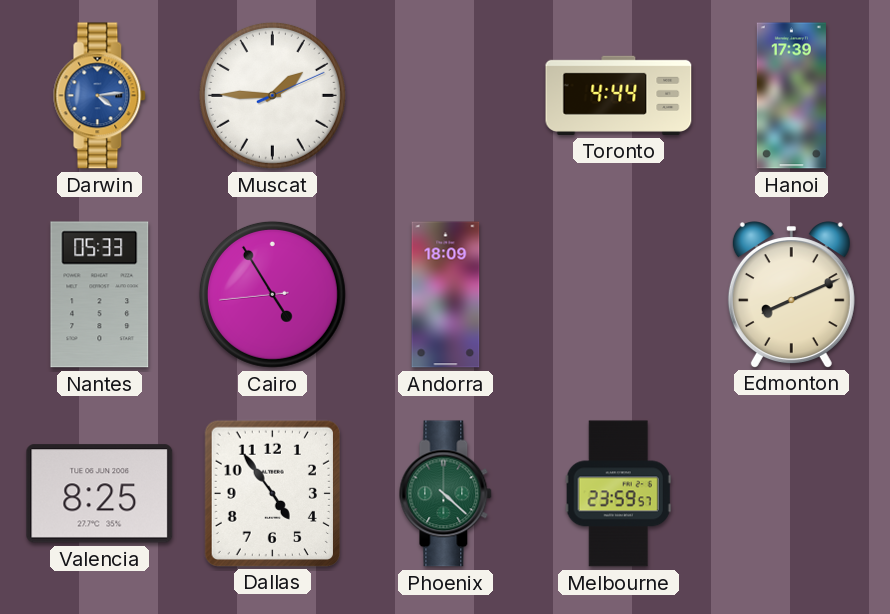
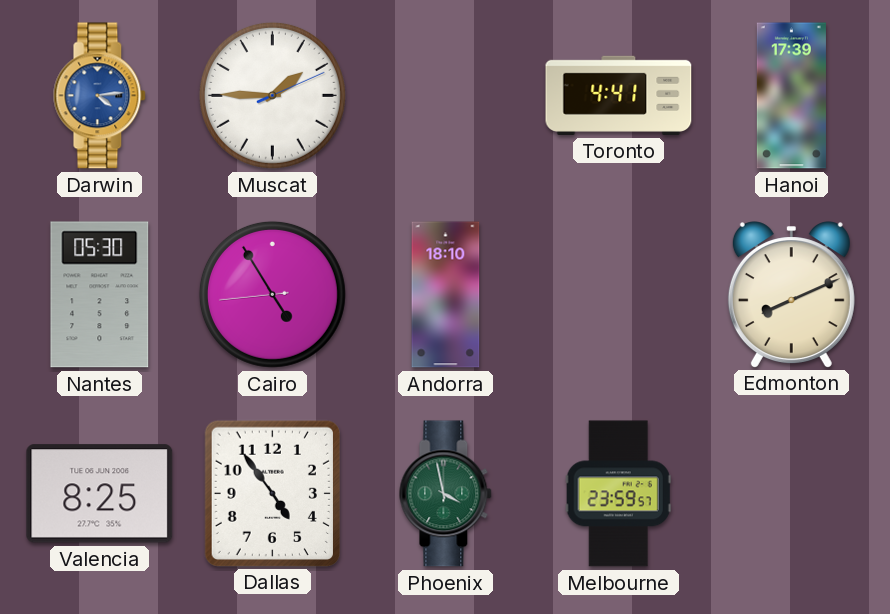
Toronto: 4:44 -> 4:41 (619, 95)
Nantes: 05:33 -> 05:30 (100, 295)
Andorra: 18:09 -> 18:10 (446, 295)
Phoenix: 4:22 -> 3:58 (446, 494)
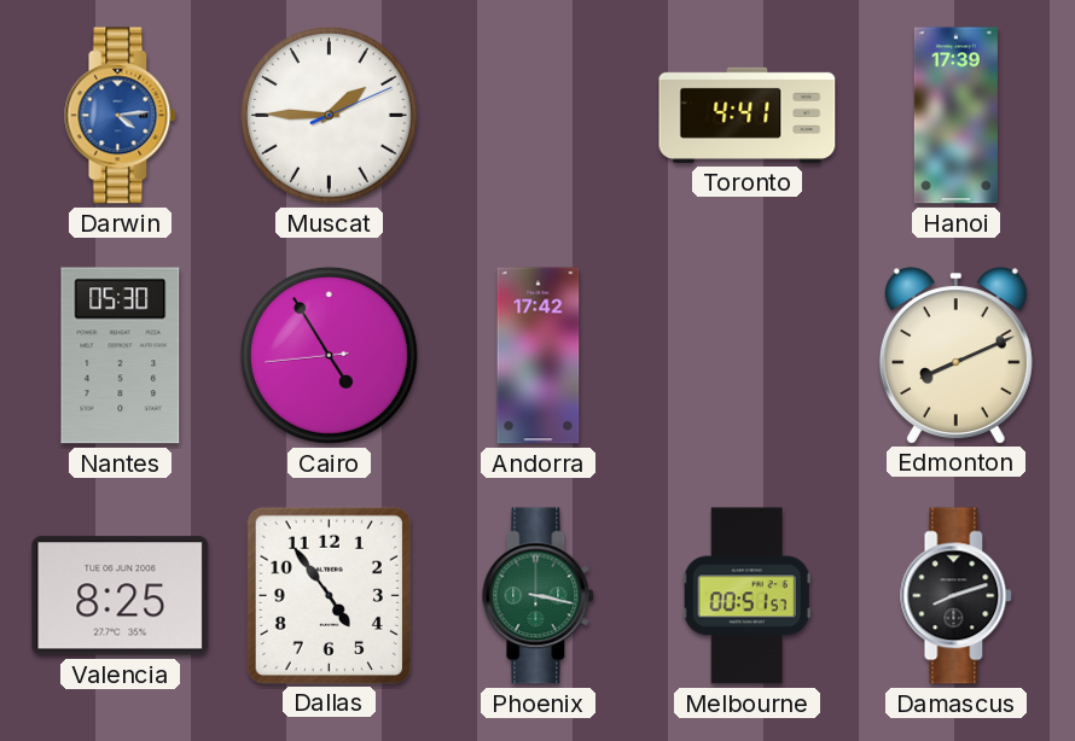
Andorra: 18:10 -> 17:42 (539, 356)
Phoenix: 3:58 -> 3:17 (539, 596)
Melbourne: 23:59 -> 00:51 (746, 596)
Damascus: none -> 8:12 (957, 596)
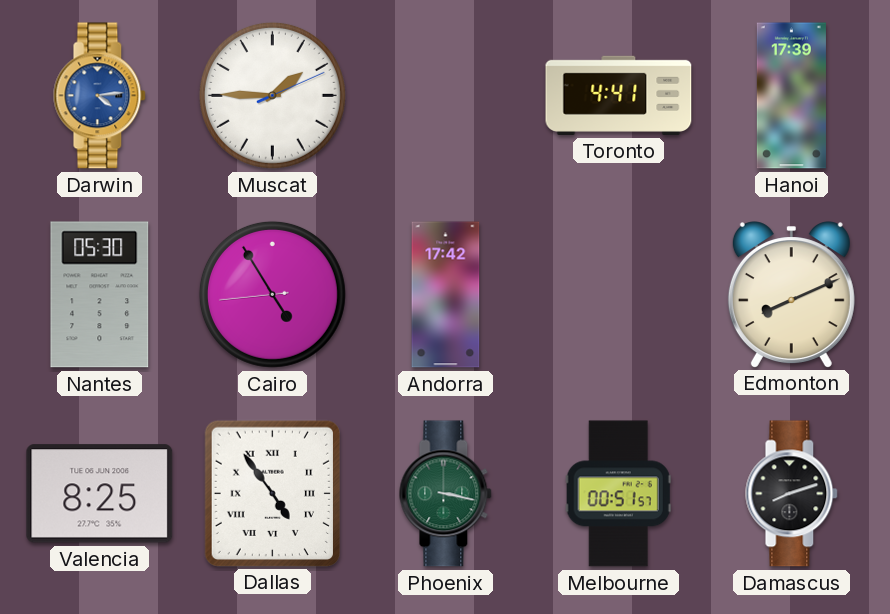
Dallas numerals: Arabic -> Roman (272, 493)
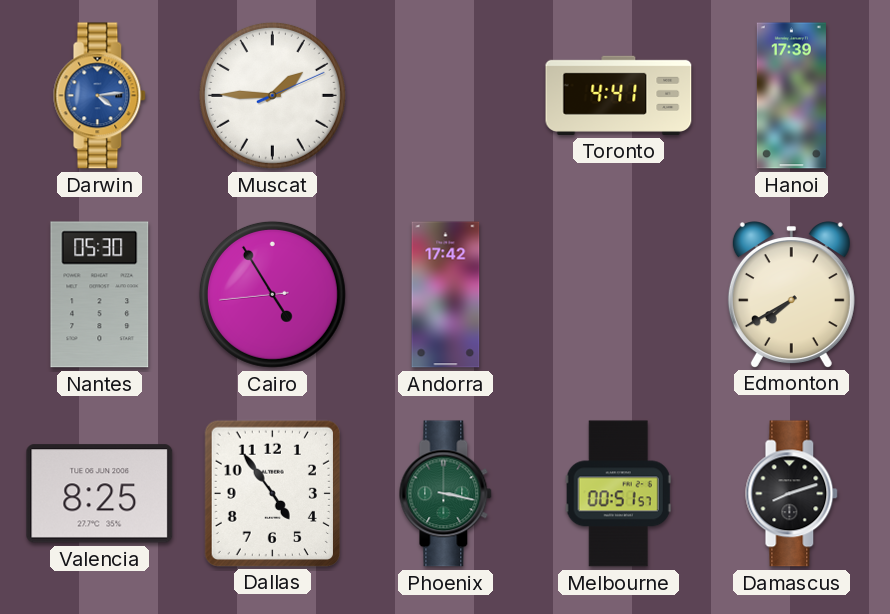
Edmonton: 8:11 -> 7:40 (791, 294)
Dallas numerals: Roman -> Arabic (272, 493)
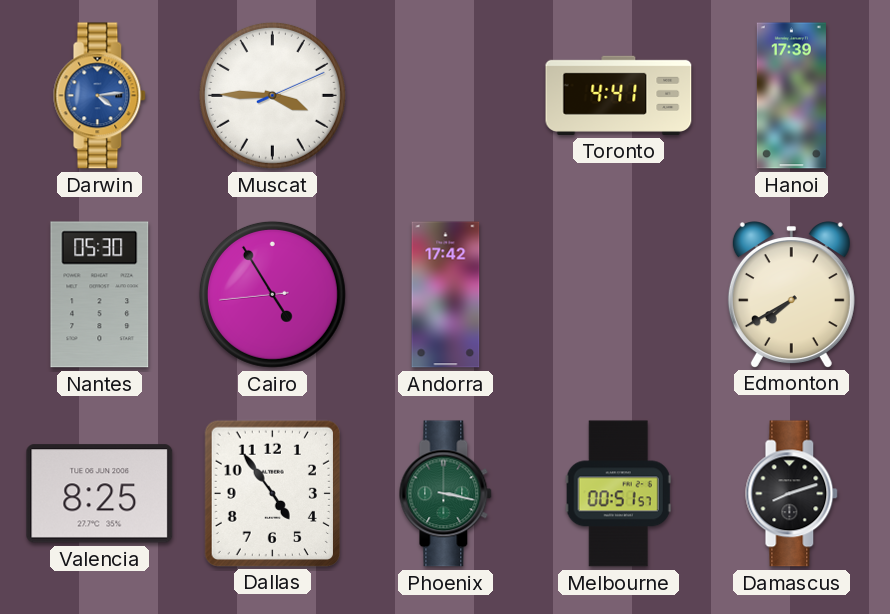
Muscat: 1:45 -> 3:45 (272, 95)
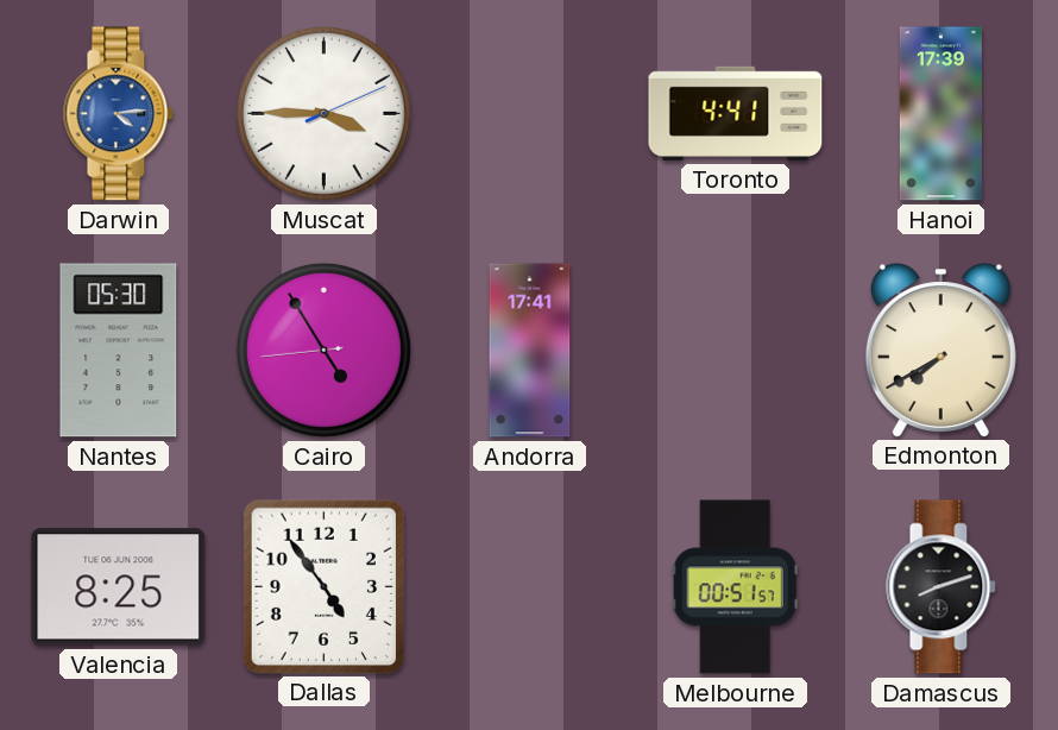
Andorra: 17:42 -> 17:41 (530, 351)
Phoenix: 3:17 -> none (446, 494)
